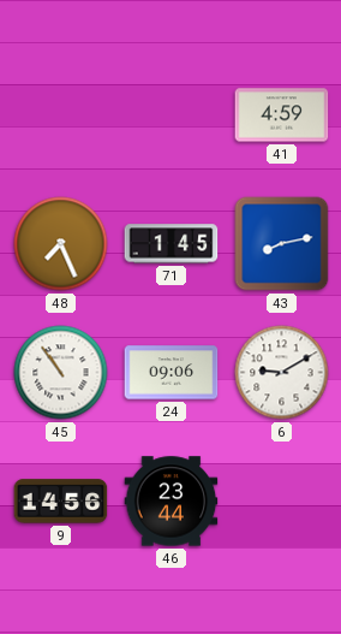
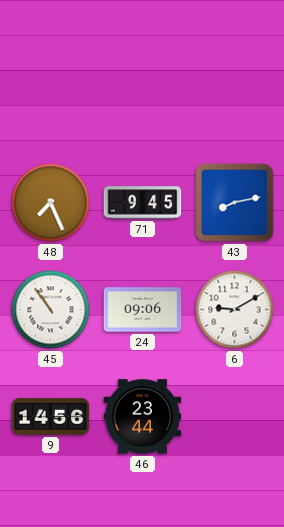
41: 4:59 -> none (282, 115)
71: 1:45 -> 9:45 (143, 203)
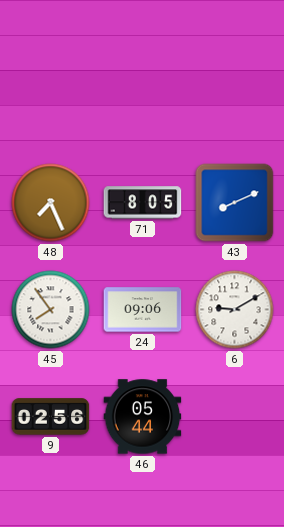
71: 9:45 -> 8:05 (143, 203)
43: 8:13 -> 8:11 (235, 203)
45: 10:54 -> 7:54 (51, 310)
9: 14:56 -> 02:56 (51, 417)
46: 23:44 -> 05:44 (143, 417)
